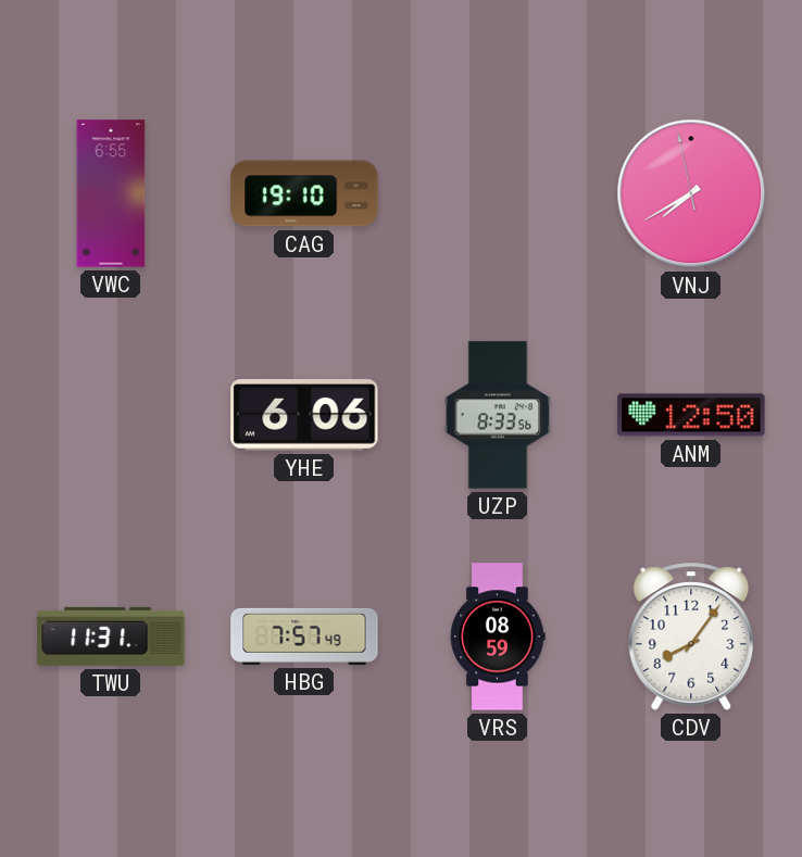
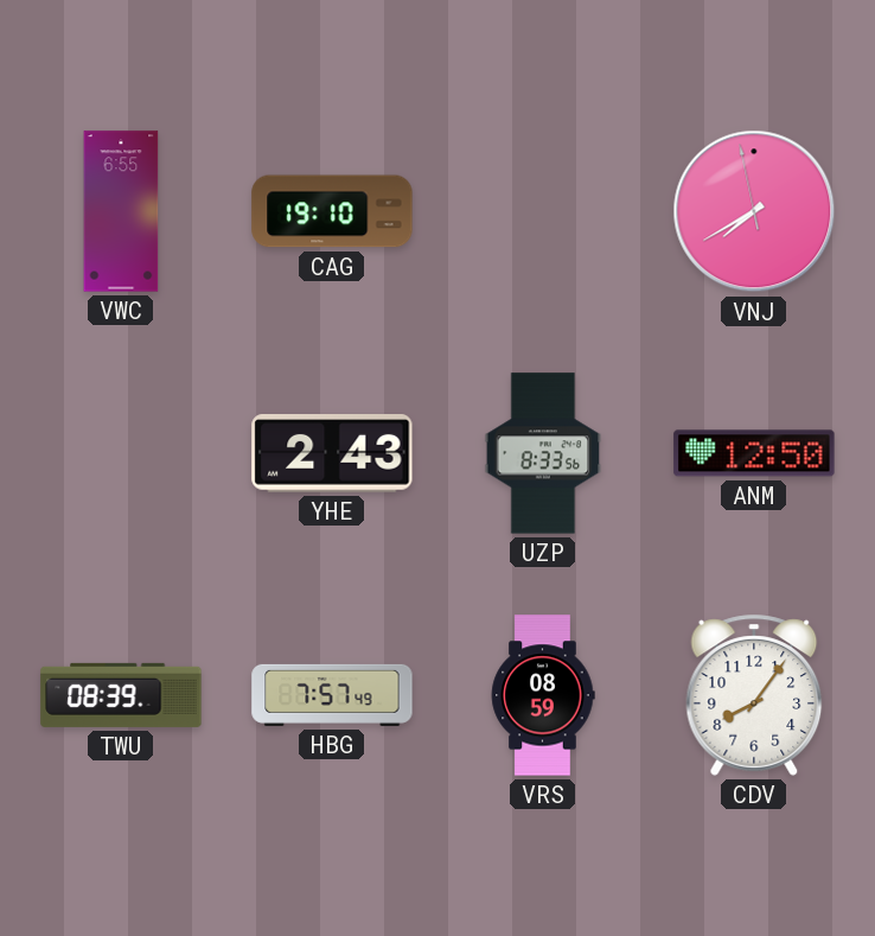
YHE: 6:06 -> 2:43 (332, 453)
TWU: 11:31 -> 08:39 (121, 695)
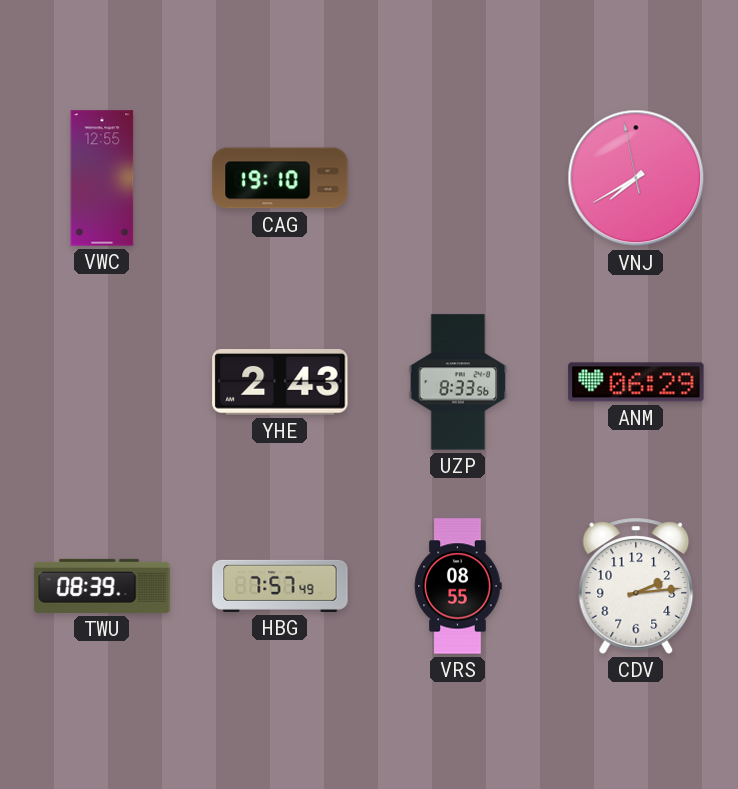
VWC: 6:55 -> 12:55 (102, 178)
ANM: 12:50 -> 06:29 (636, 382)
VRS: 08:59 -> 08:55 (458, 586)
CDV: 8:06 -> 2:14 (636, 586)
